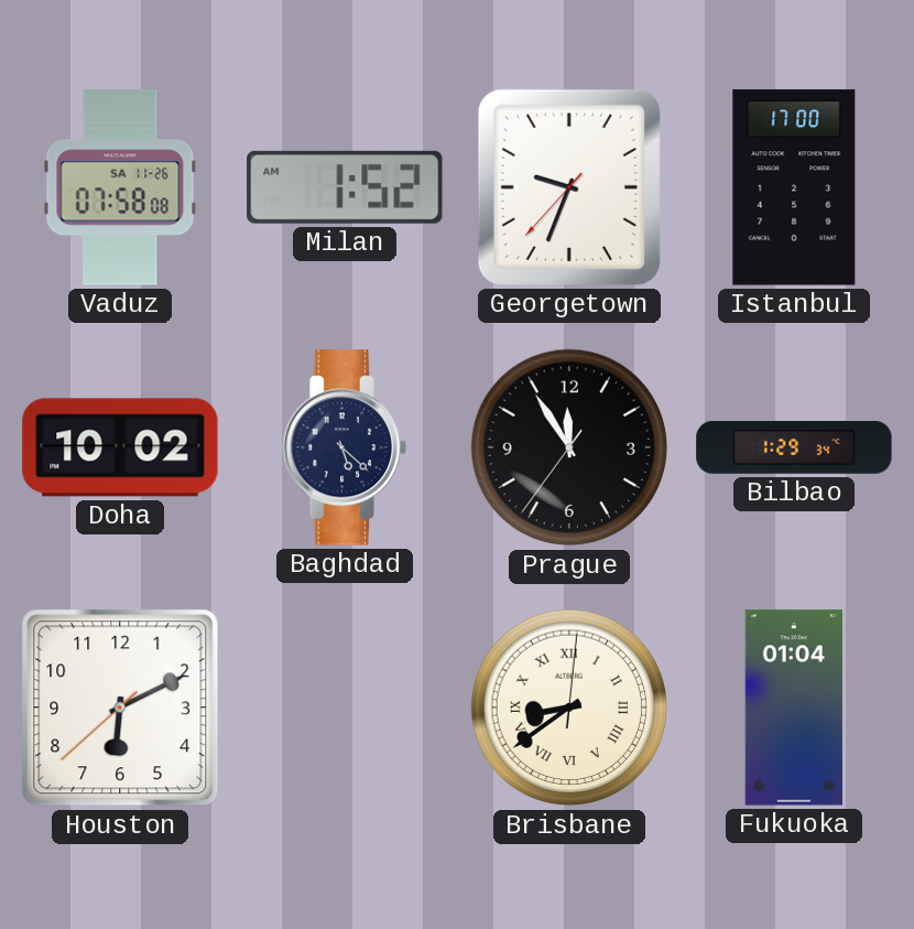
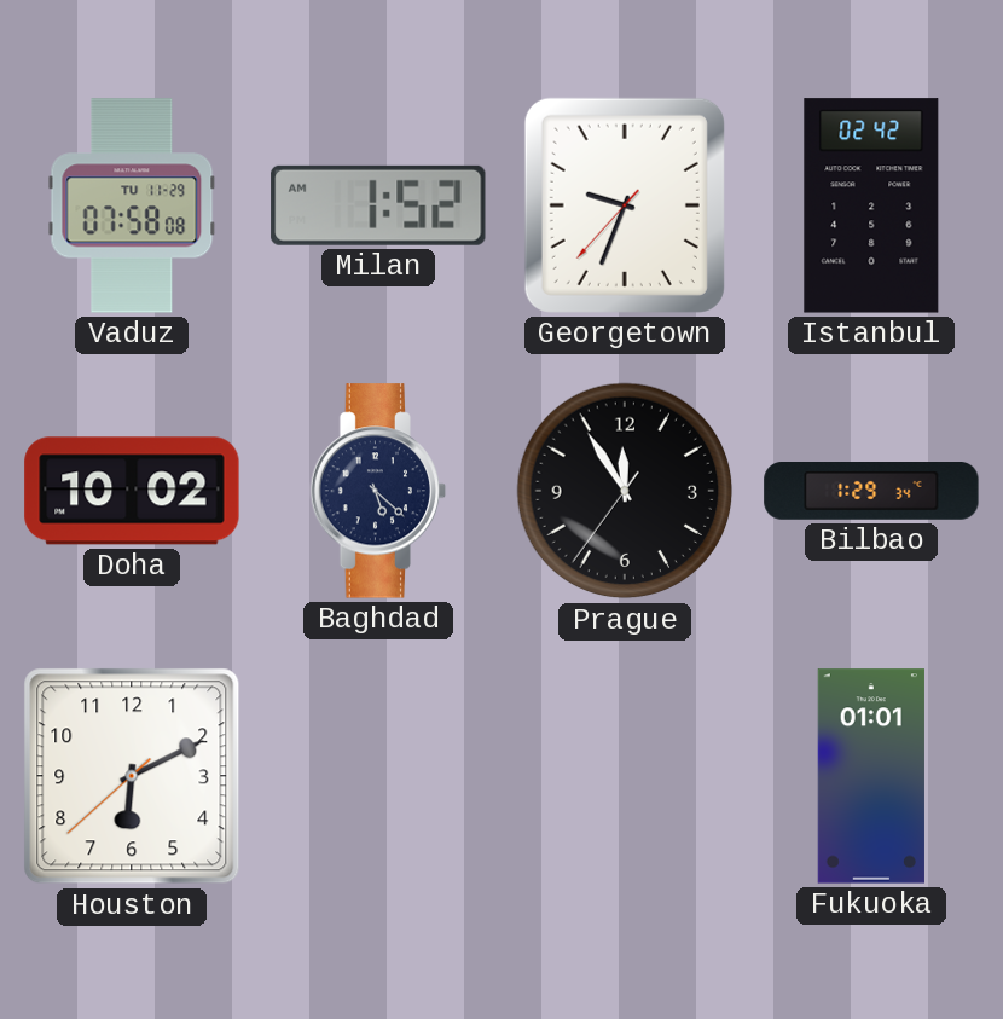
Vaduz date: SA 11-26 -> TU 11-29 (132, 205)
Istanbul: 17:00 -> 02:42 (871, 205)
Brisbane: 8:39 -> none (569, 707)
Fukuoka: 01:04 -> 01:01 (871, 776)
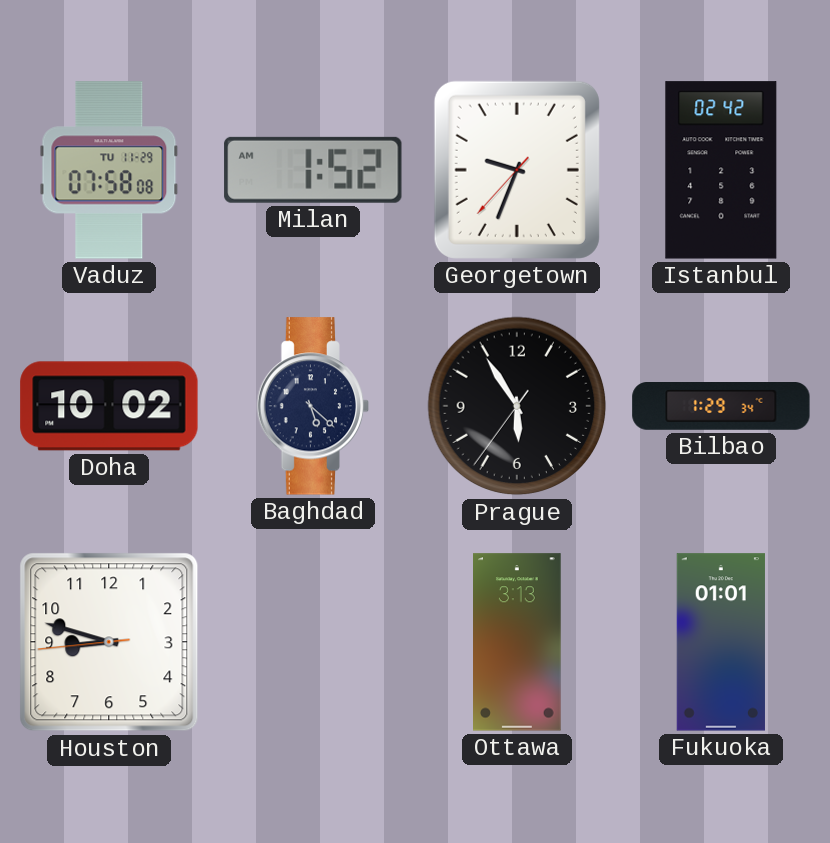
Prague: 11:54 -> 5:54 (517, 406)
Houston: 6:10 -> 8:47 (109, 642)
Ottawa: none -> 3:13 (517, 642)
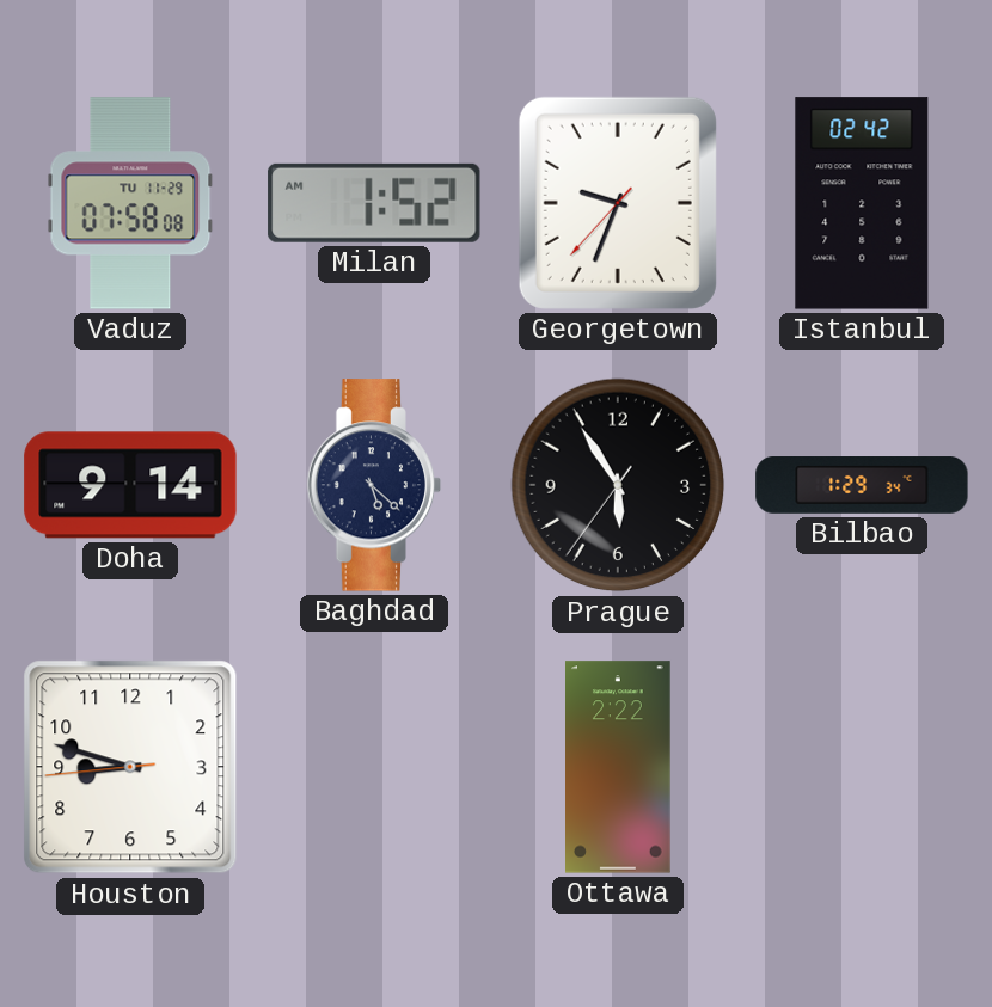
Doha: 10:02 -> 9:14 (130, 485)
Ottawa: 3:13 -> 2:22 (618, 767)
Fukuoka: 01:01 -> none (721, 642)
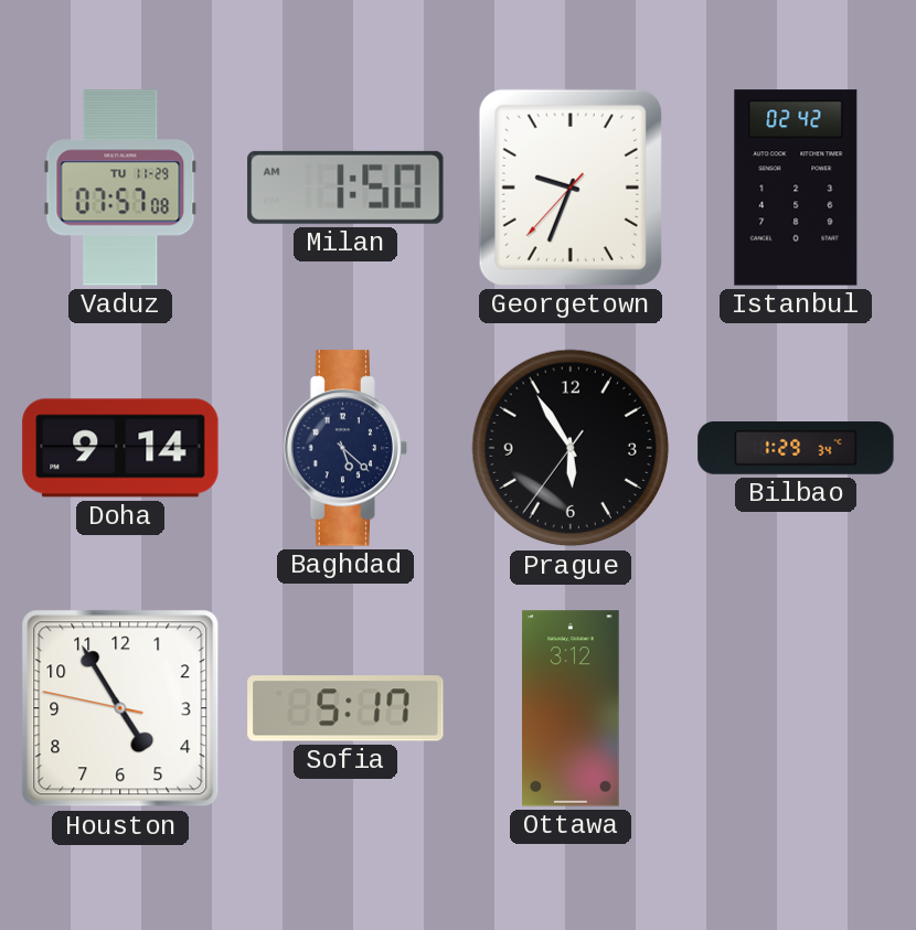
Vaduz: 07:58 -> 07:57 (120, 188)
Milan: 1:52 -> 1:50 (345, 188)
Houston: 8:47 -> 4:54 (120, 708)
Sofia: none -> 5:17 (345, 708)
Ottawa: 2:22 -> 3:12 (571, 708)
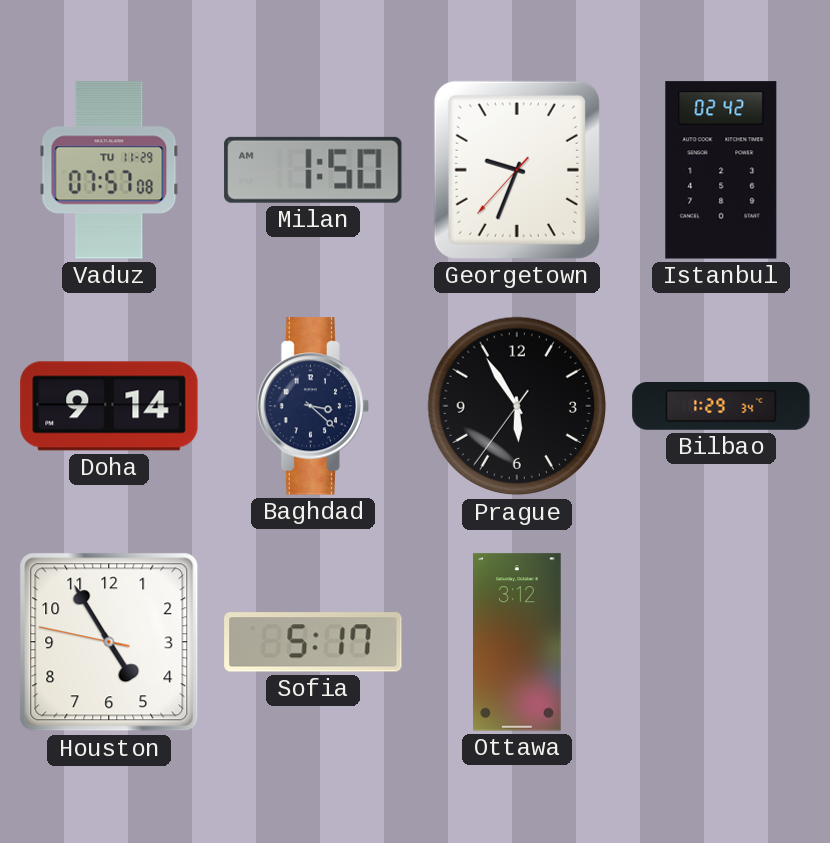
Baghdad: 5:22 -> 3:22 (313, 406)
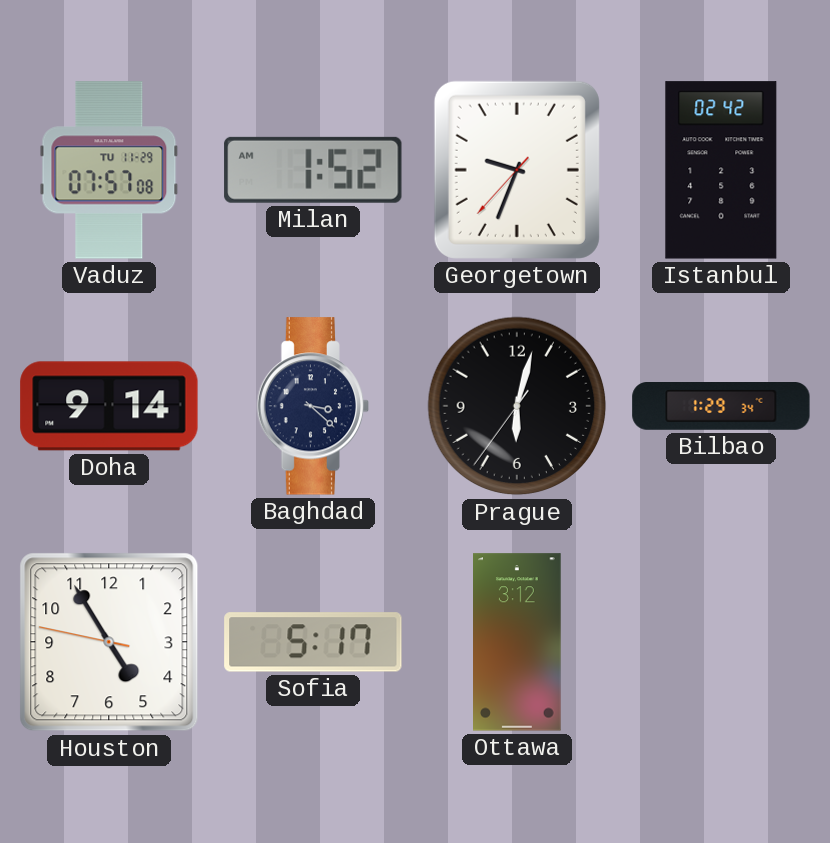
Milan: 1:50 -> 1:52 (313, 170)
Prague: 5:54 -> 6:02 (517, 406)
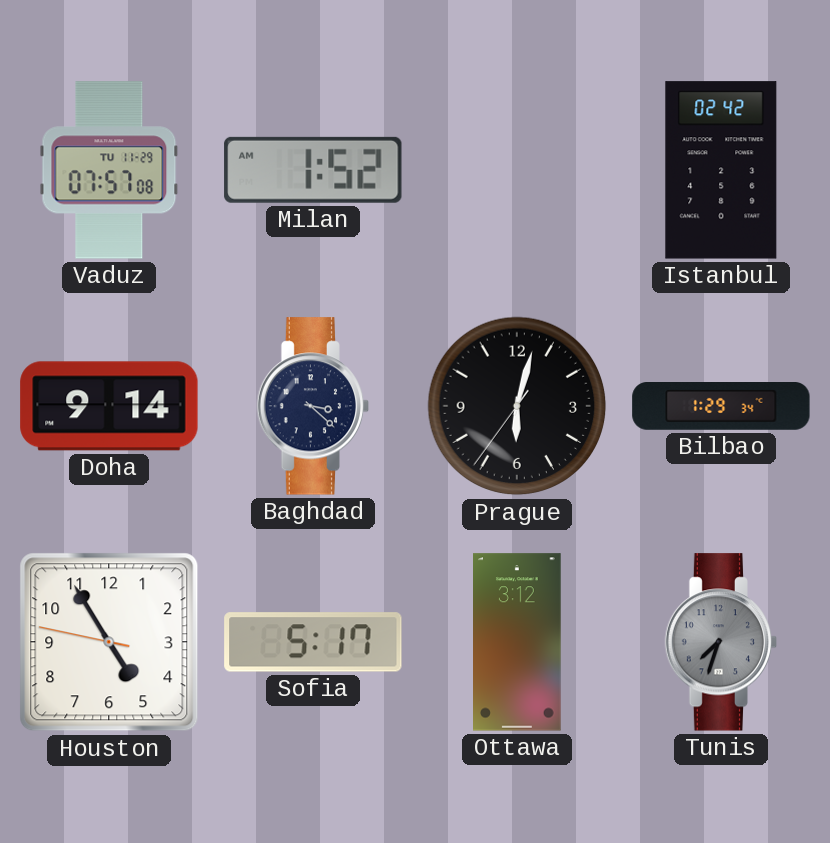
Georgetown: 9:33 -> none (517, 170)
Tunis: none -> 7:33 (721, 642)
